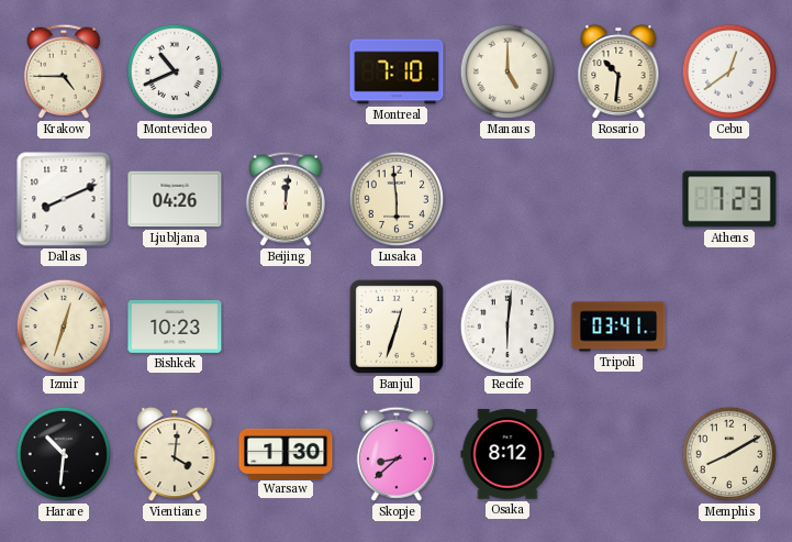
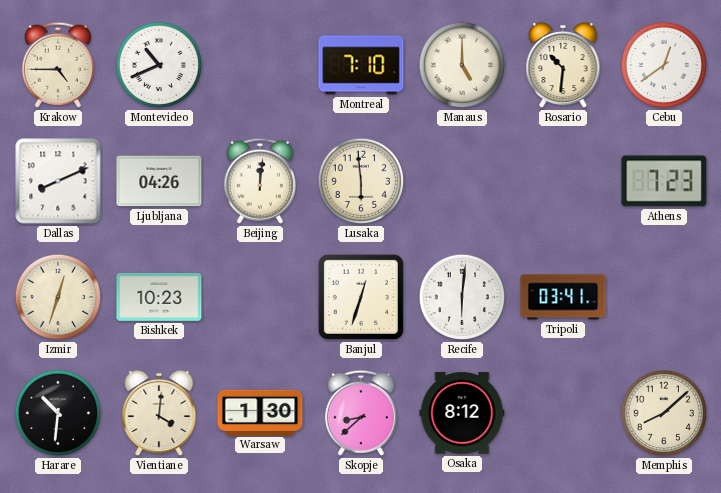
Memphis: 8:10 -> 8:08 (664, 413)
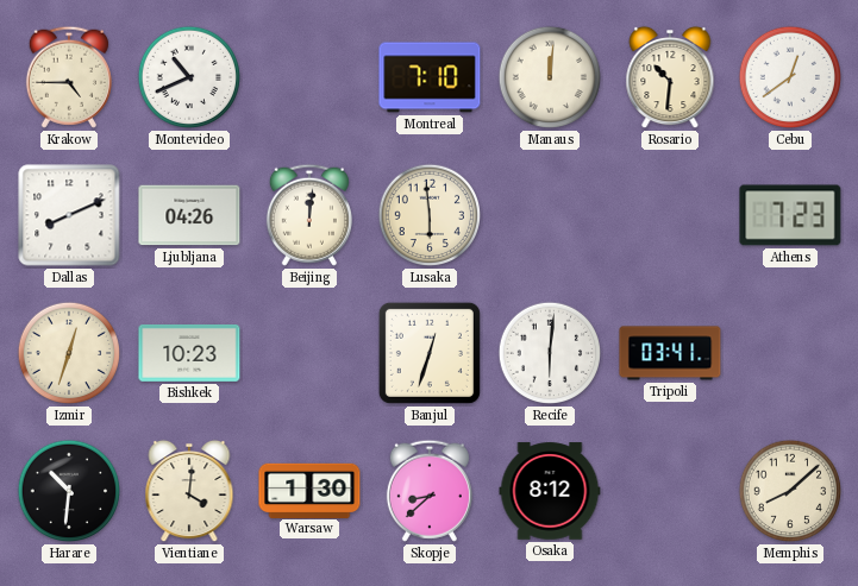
Manaus: 5:00 -> 12:01 (550, 77)
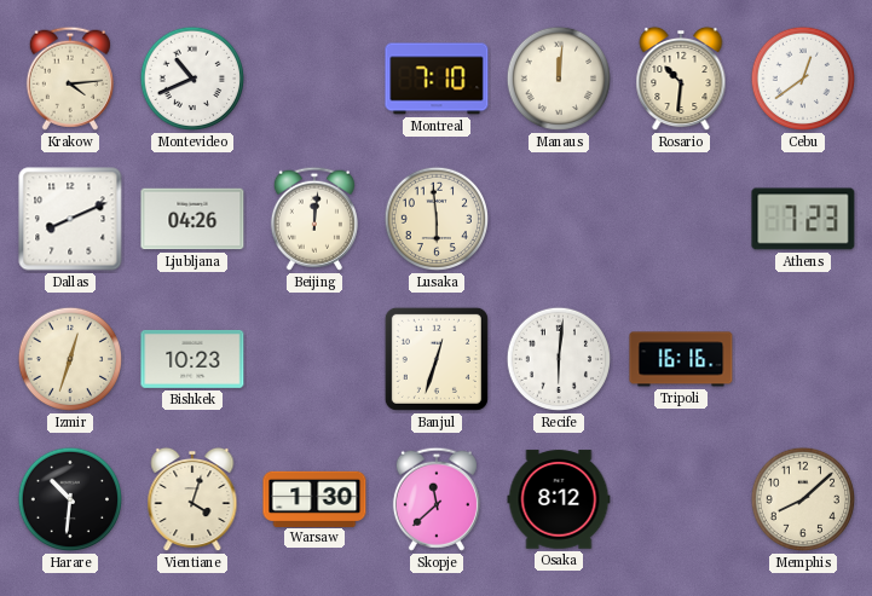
Krakow: 4:45 -> 4:14 (70, 79)
Tripoli: 03:41 -> 16:16 (681, 359)
Vientiane: 4:01 -> 4:03 (192, 499)
Skopje: 8:38 -> 11:38 (437, 499)
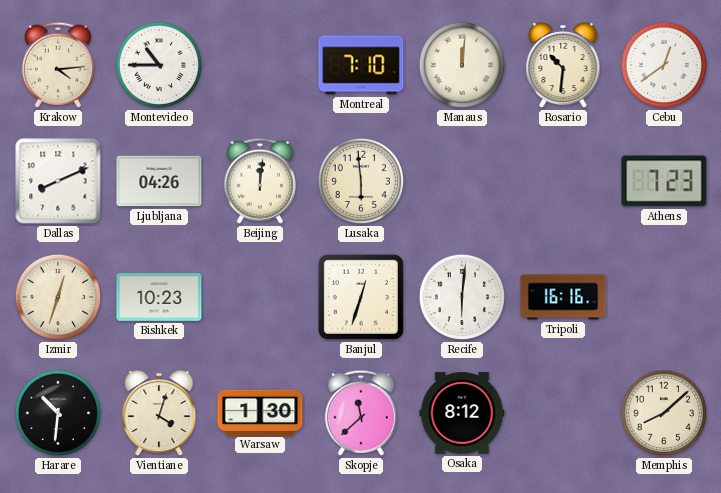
Montevideo: 10:41 -> 10:45 (159, 65)
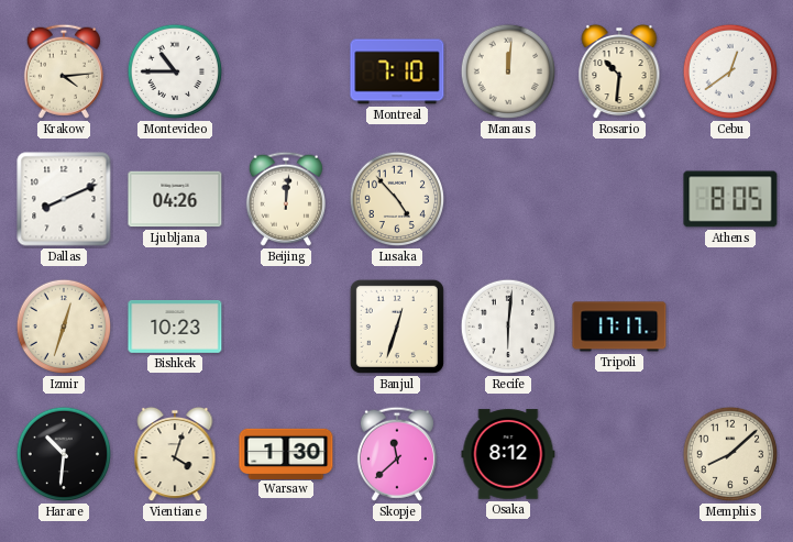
Lusaka: 5:59 -> 4:53 (397, 199)
Athens: 7:23 -> 8:05 (730, 199)
Tripoli: 16:16 -> 17:17 (619, 327)
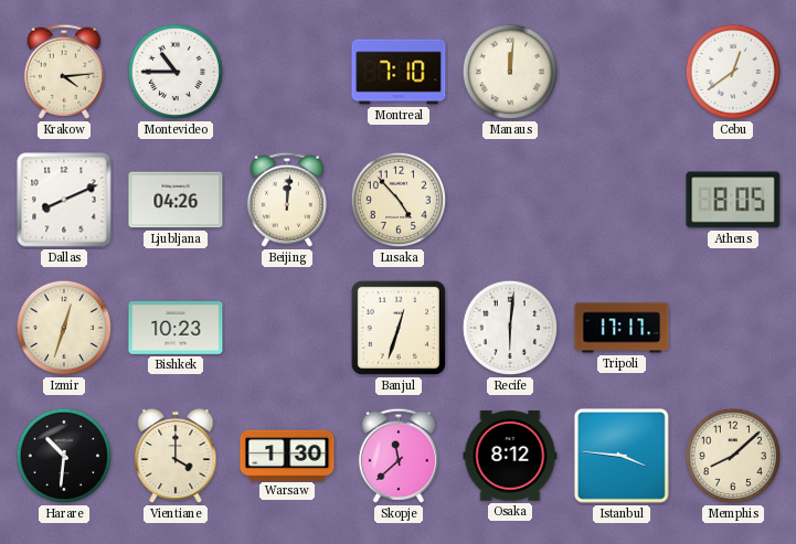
Rosario: 10:31 -> none (619, 71)
Vientiane: 4:03 -> 4:00 (176, 456)
Istanbul: none -> 3:46 (622, 456)
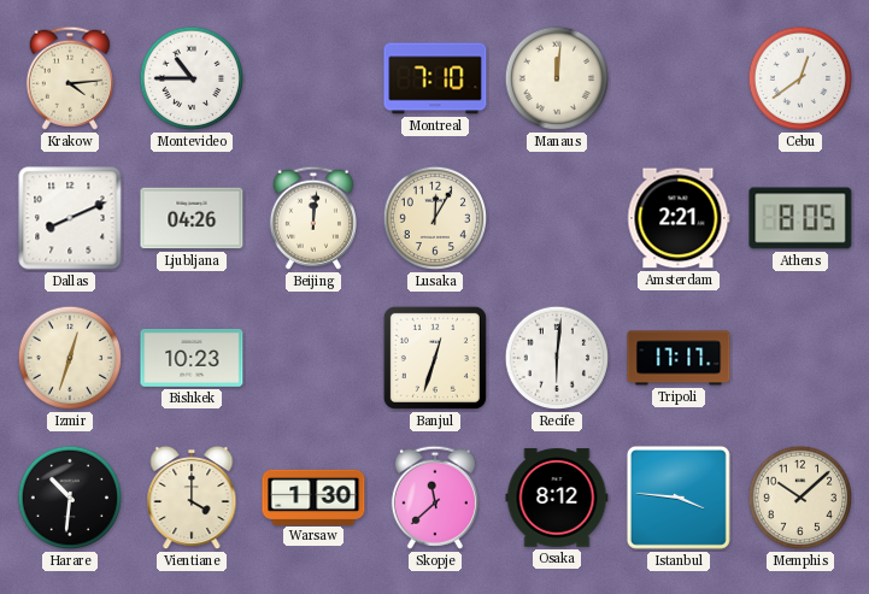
Lusaka: 4:53 -> 12:05 (435, 218)
Amsterdam: none -> 2:21 (679, 218)
Memphis: 8:08 -> 10:08 (800, 498)
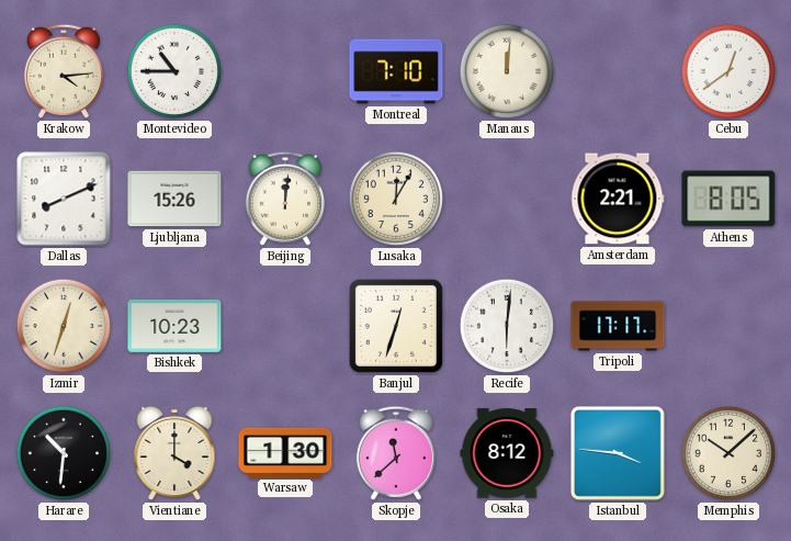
Ljubljana: 04:26 -> 15:26 (174, 199)
